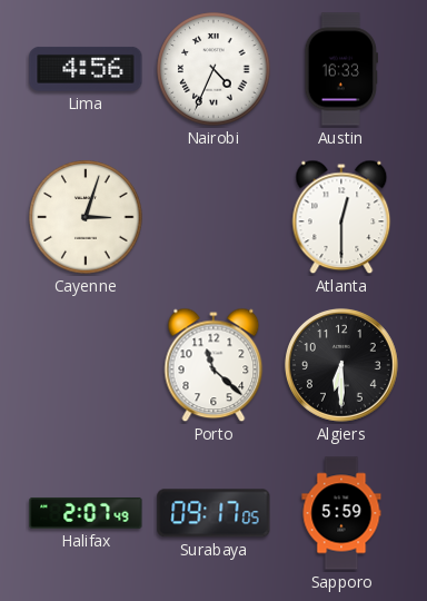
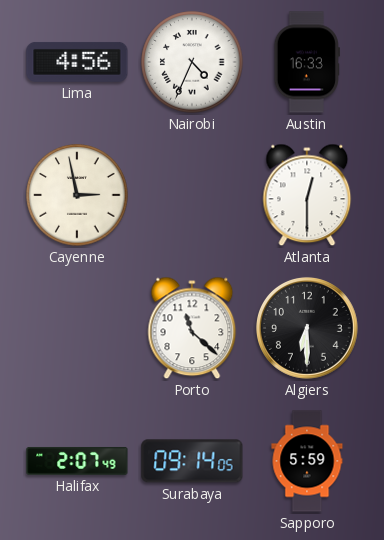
Cayenne: 3:03 -> 2:58 (77, 195)
Surabaya: 09:17 -> 09:14 (192, 461)
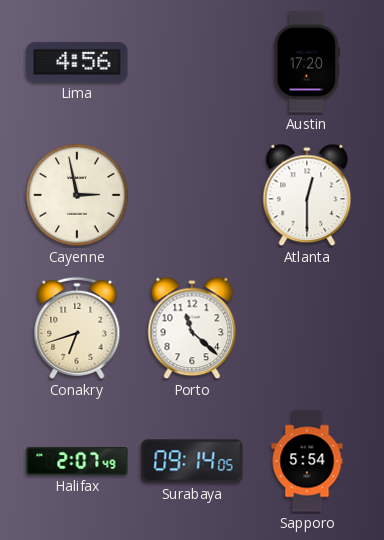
Nairobi: 4:34 -> none (192, 62)
Austin: 16:33 -> 17:20 (306, 62)
Conakry: none -> 6:42 (77, 328)
Algiers: 6:30 -> none (307, 328)
Sapporo: 5:59 -> 5:54 (307, 461)
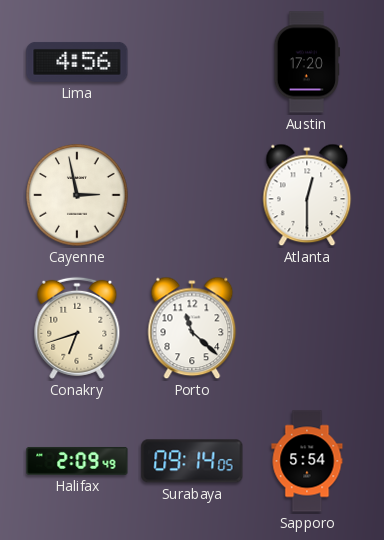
Halifax: 2:07 -> 2:09 (77, 461)
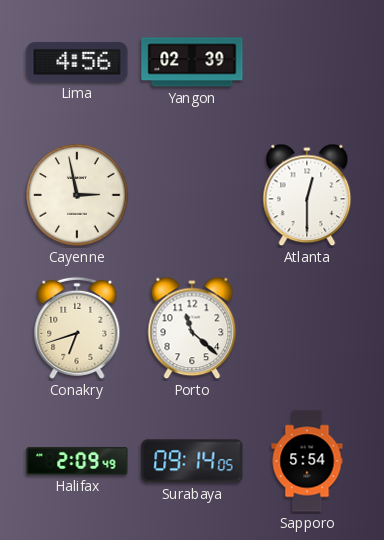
Yangon: none -> 02:39 (192, 62)
Austin: 17:20 -> none (306, 62)
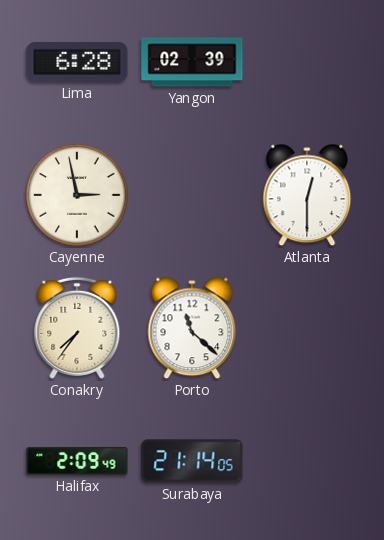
Lima: 4:56 -> 6:28 (77, 62)
Conakry: 6:42 -> 7:36 (77, 328)
Surabaya: 09:14 -> 21:14 (192, 461)
Sapporo: 5:54 -> none (307, 461)
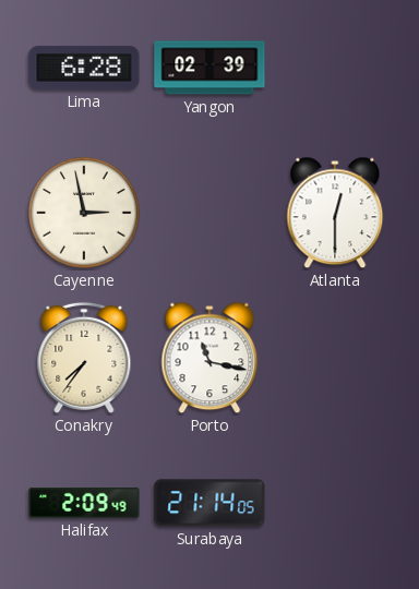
Porto: 11:22 -> 11:17 (209, 358)
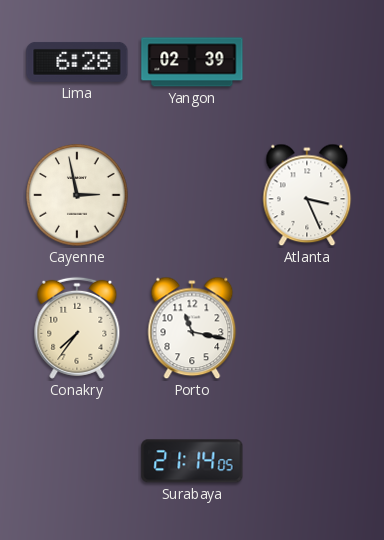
Atlanta: 12:30 -> 3:26 (307, 195)
Halifax: 2:09 -> none (84, 503)
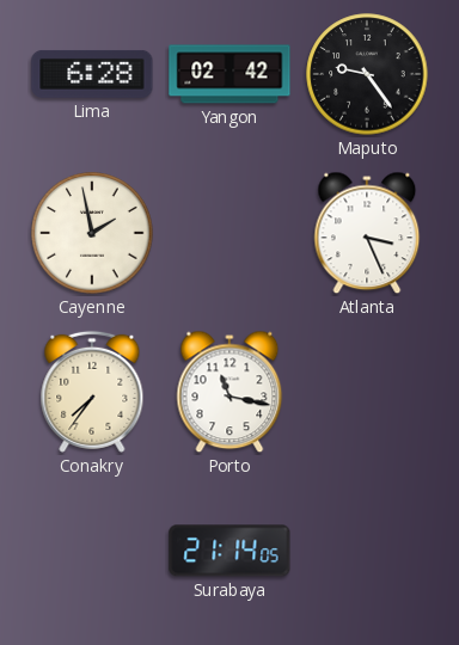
Yangon: 02:39 -> 02:42 (229, 74)
Maputo: none -> 9:24 (367, 74)
Cayenne: 2:58 -> 1:58 (92, 233)
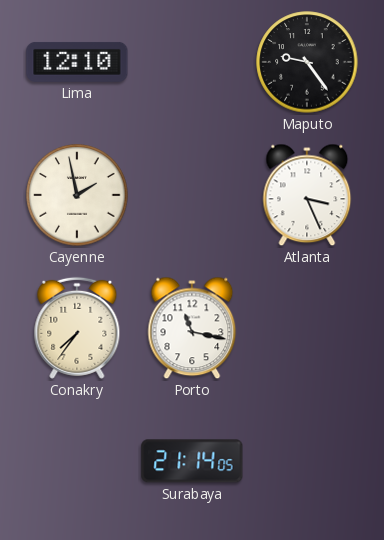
Lima: 6:28 -> 12:10 (77, 62)
Yangon: 02:42 -> none (229, 74)
